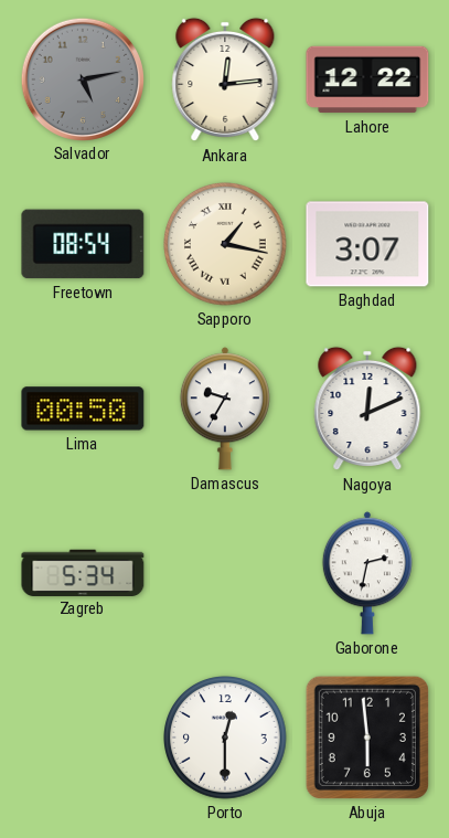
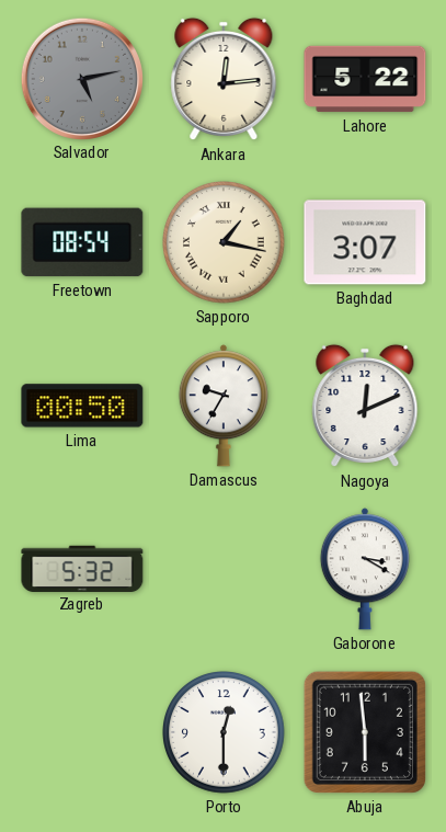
Lahore: 12:22 -> 5:22 (365, 79)
Zagreb: 5:34 -> 5:32 (82, 568)
Gaborone: 2:32 -> 3:20 (365, 569)
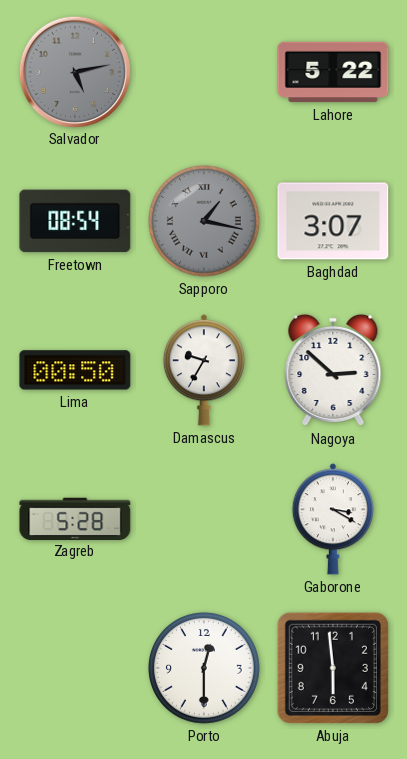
Ankara: 12:14 -> none (224, 79)
Sapporo dial: cream -> grey (205, 222)
Nagoya: 12:11 -> 2:52 (333, 370)
Zagreb: 5:32 -> 5:28 (75, 518)
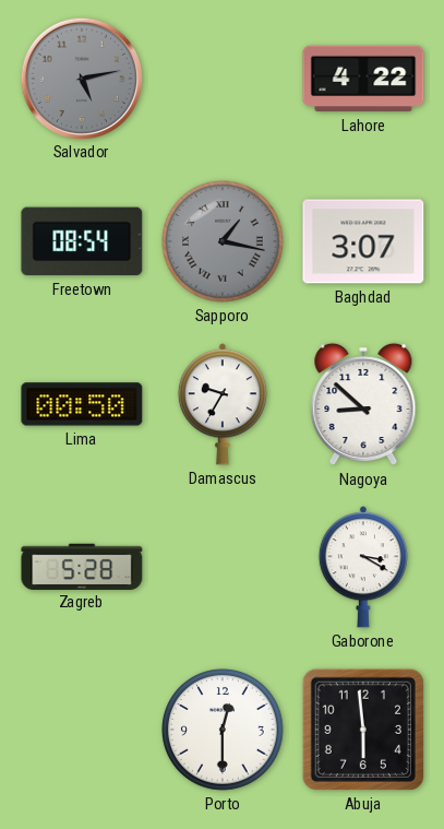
Lahore: 5:22 -> 4:22 (363, 79)
Nagoya: 2:52 -> 8:52 (363, 404)
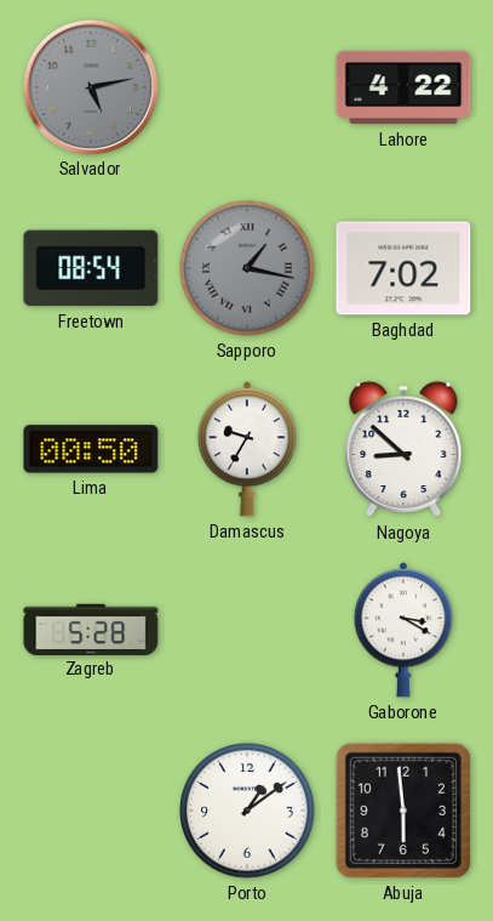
Baghdad: 3:07 -> 7:02 (403, 268)
Porto: 12:30 -> 1:09 (248, 812)
